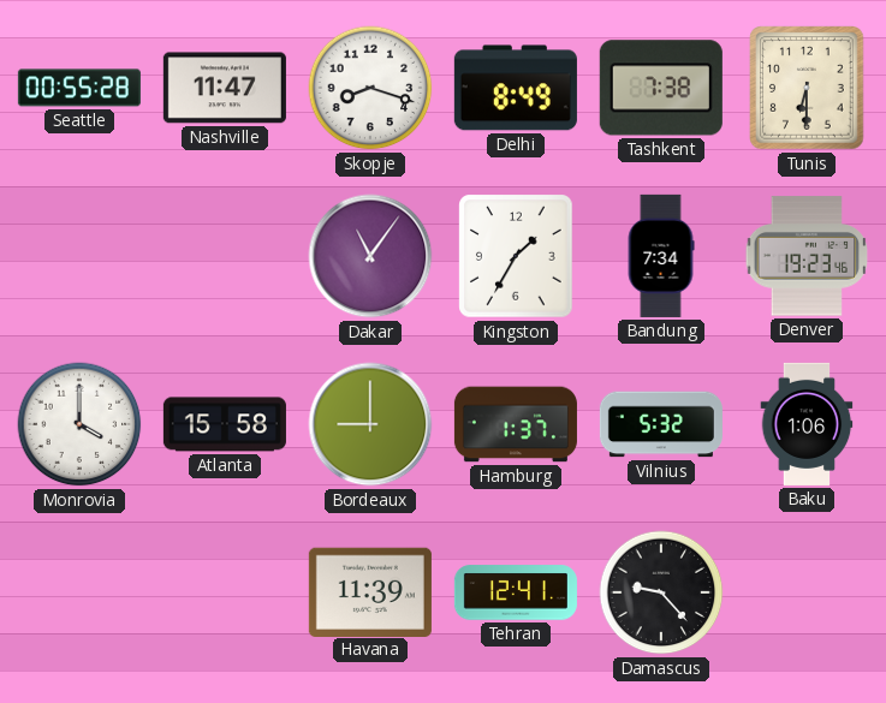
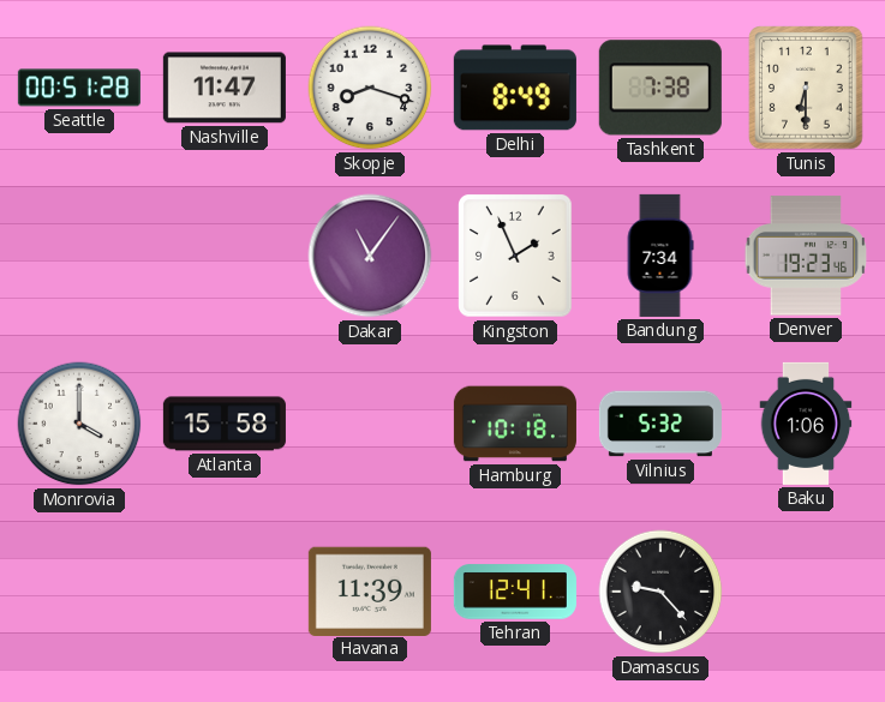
Seattle: 00:55 -> 00:51 (79, 88)
Kingston: 1:35 -> 1:56 (515, 256)
Bordeaux: 9:00 -> none (370, 424)
Hamburg: 1:37 -> 10:18 (515, 424)
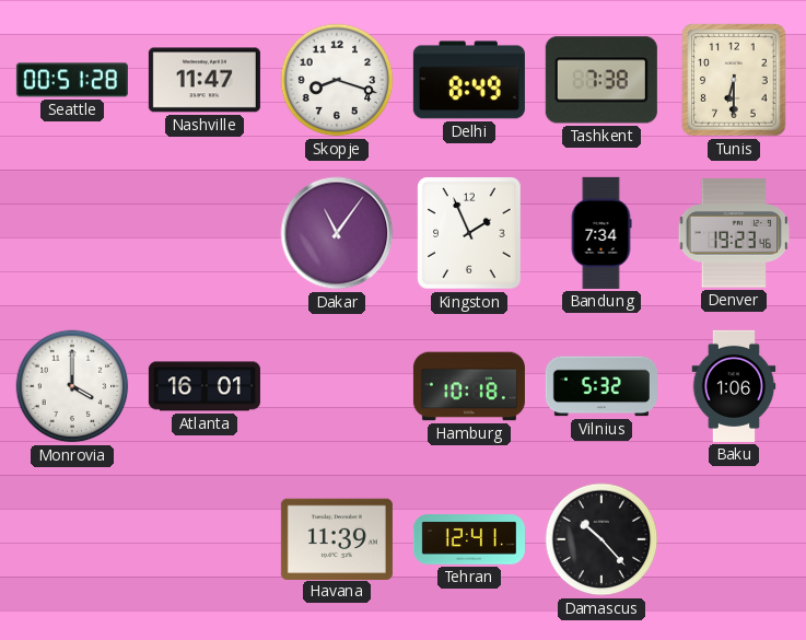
Atlanta: 15:58 -> 16:01 (205, 386)
Damascus: 9:23 -> 10:23 (601, 539)
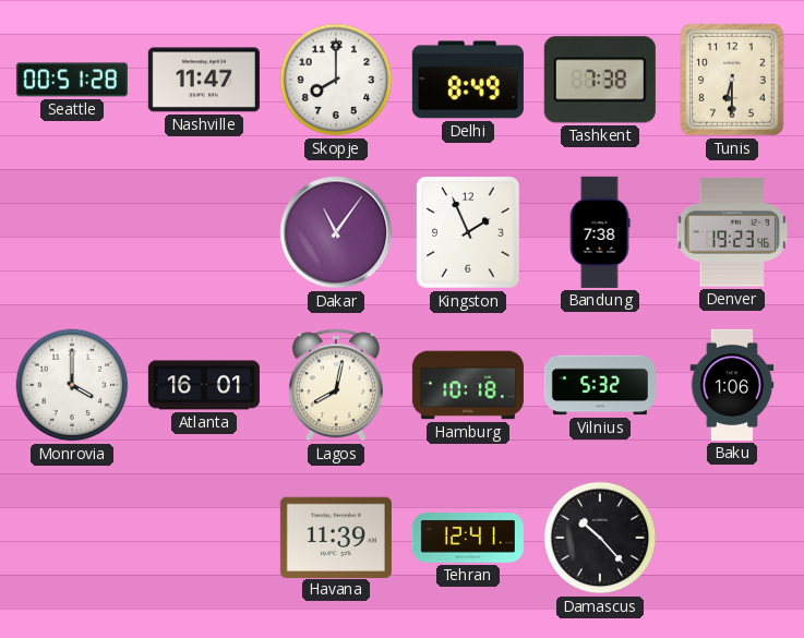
Skopje: 8:18 -> 8:00 (336, 80)
Bandung: 7:34 -> 7:38 (600, 232)
Lagos: none -> 8:02 (336, 385)
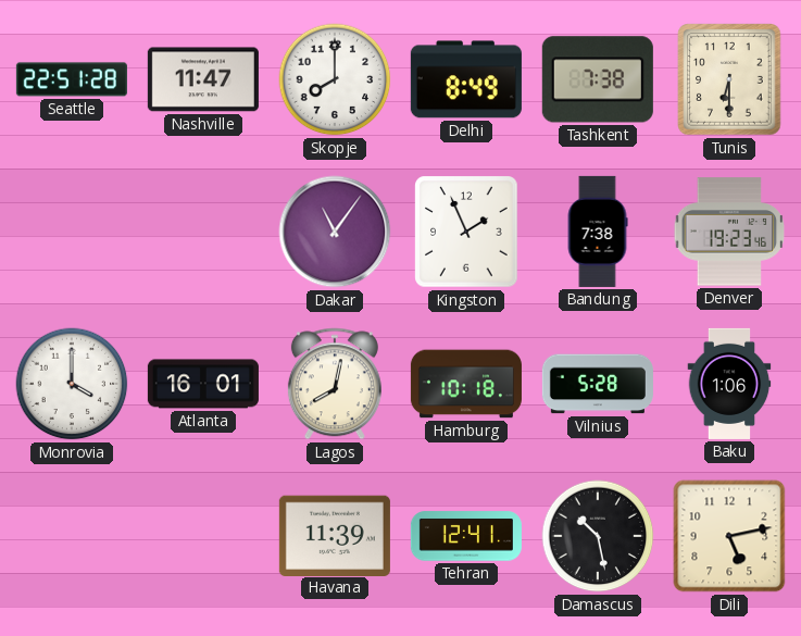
Seattle: 00:51 -> 22:51 (72, 79)
Vilnius: 5:32 -> 5:28 (598, 384)
Damascus: 10:23 -> 10:28 (598, 536)
Dili: none -> 5:13 (729, 536)
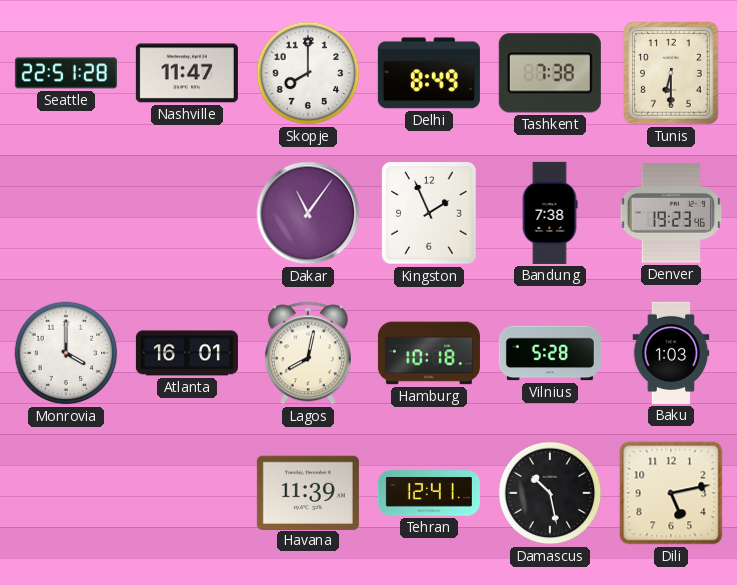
Baku: 1:06 -> 1:03 (671, 353)
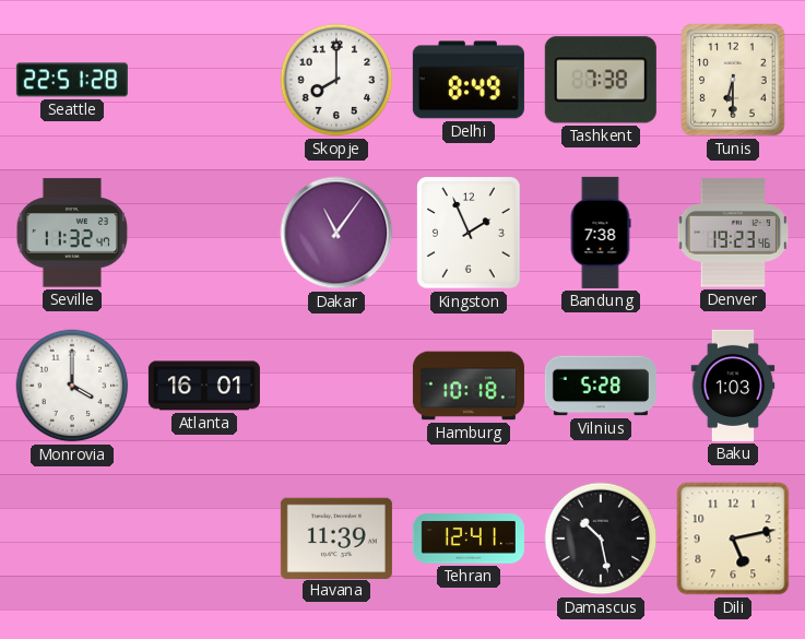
Nashville: 11:47 -> none (187, 73)
Seville: none -> 11:32 (72, 233)
Lagos: 8:02 -> none (308, 353)
